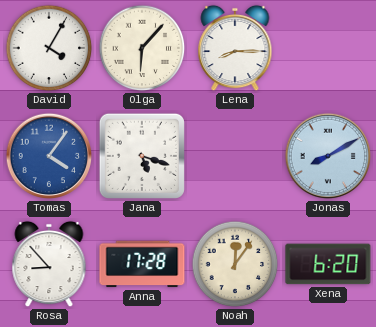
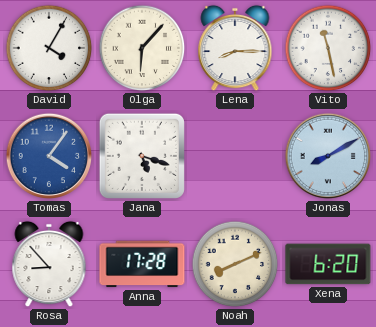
Vito: none -> 11:28 (328, 48)
Noah: 12:06 -> 8:11 (235, 264)
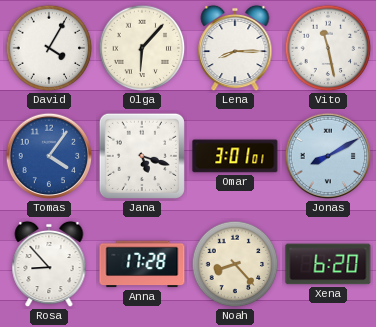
Omar: none -> 3:01 (235, 156)
Noah: 8:11 -> 8:23 (235, 264)
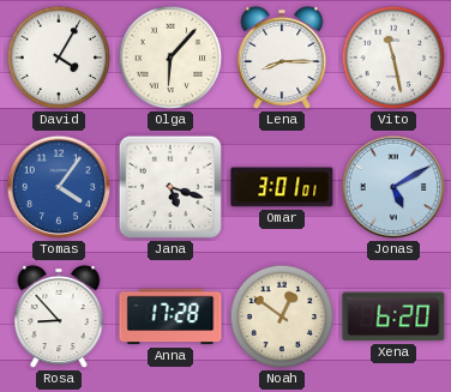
Jonas: 8:10 -> 5:10 (393, 187)
Noah: 8:23 -> 12:51 (282, 316)
